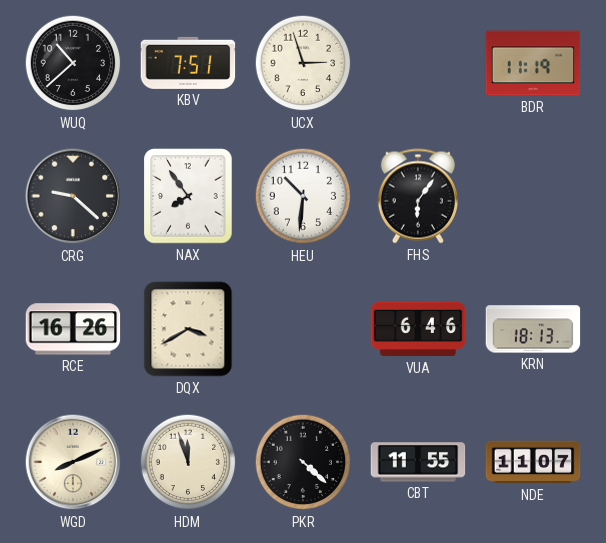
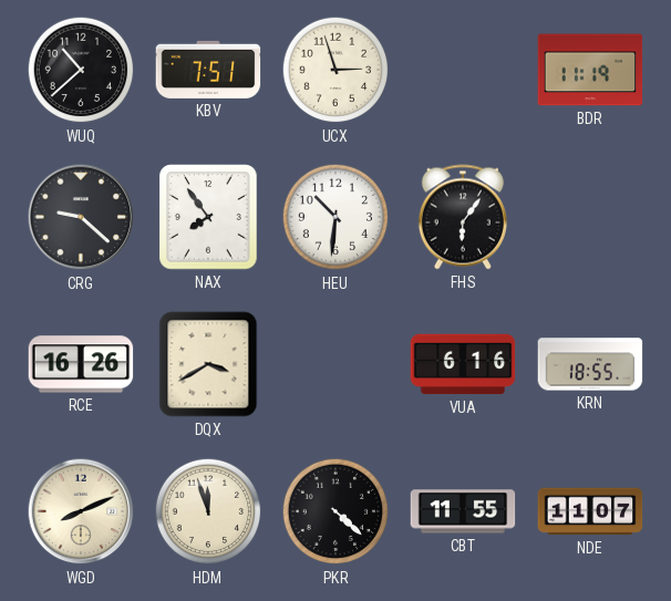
VUA: 6:46 -> 6:16 (463, 364)
KRN: 18:13 -> 18:55 (590, 364)
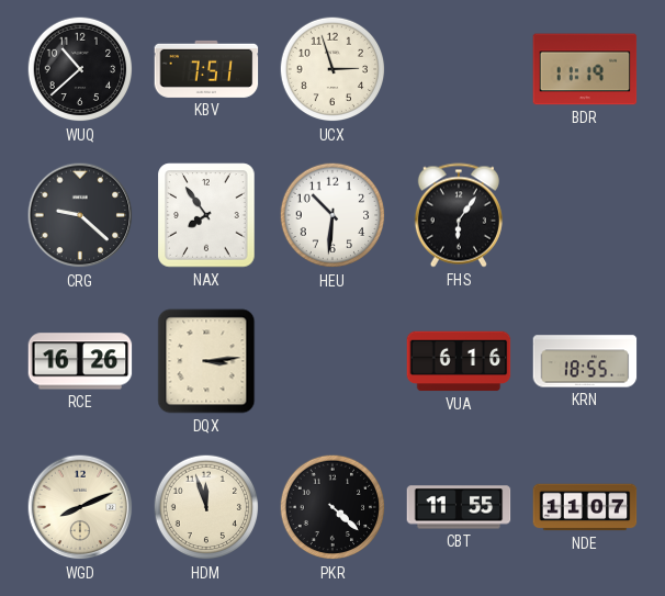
DQX: 3:40 -> 3:14 (206, 361)
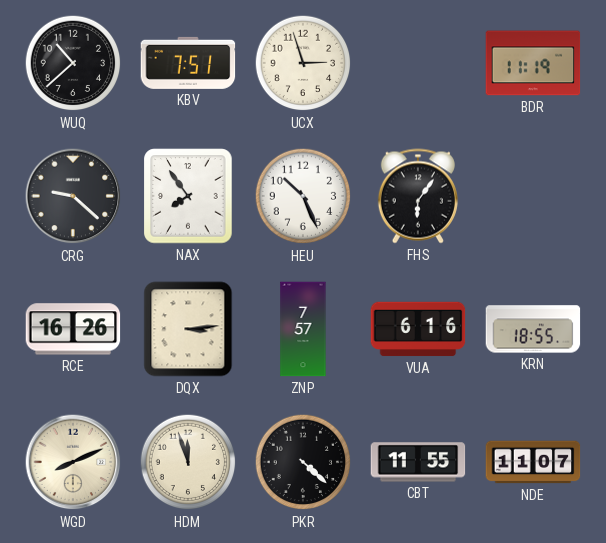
HEU: 10:31 -> 10:26 (303, 196)
ZNP: none -> 7:57 (303, 329)
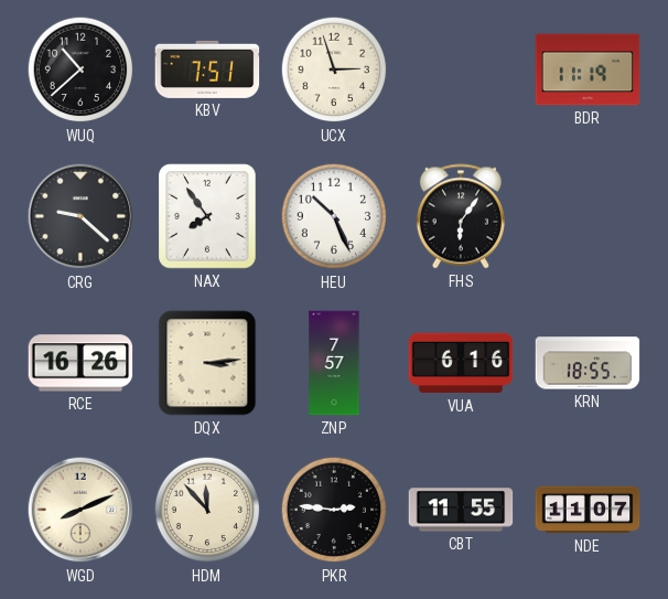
HDM: 11:57 -> 11:53 (207, 510)
PKR: 4:22 -> 2:46 (334, 510)
